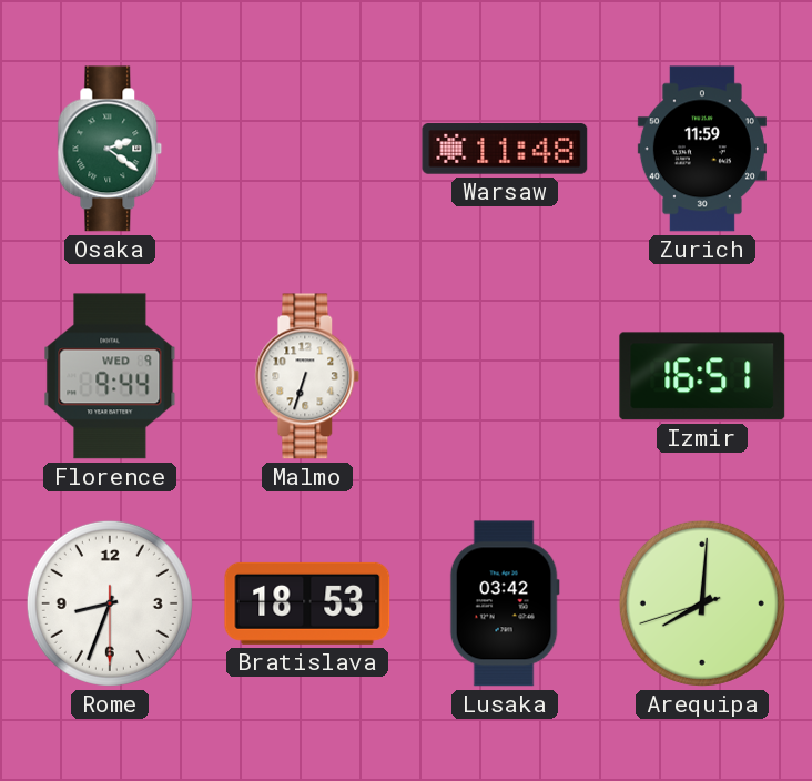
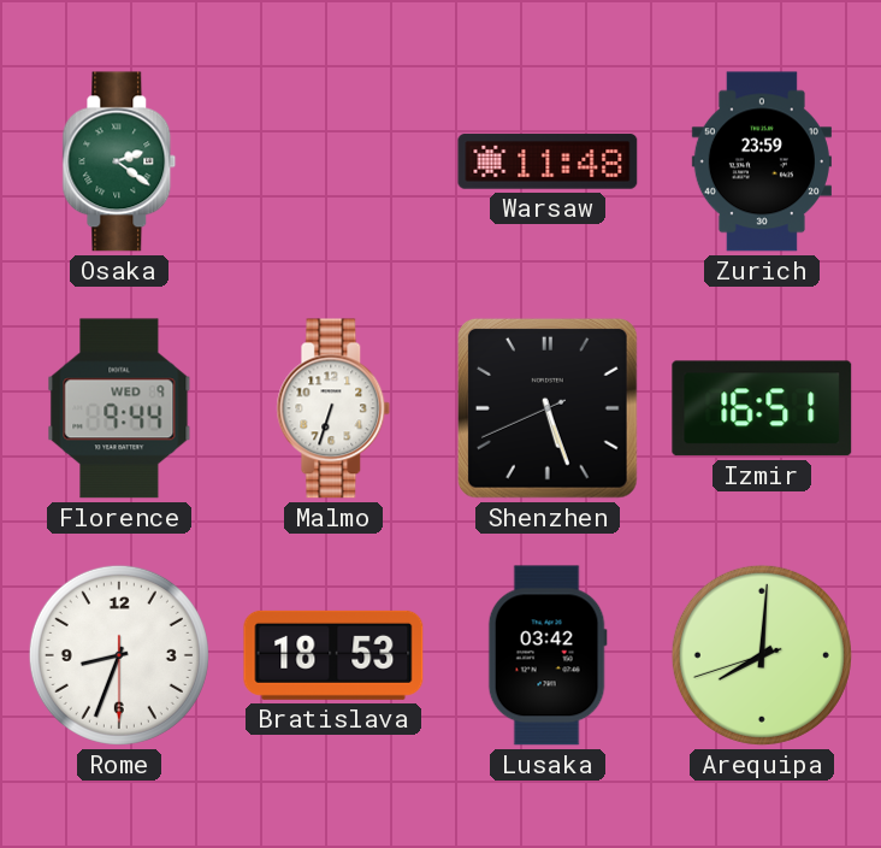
Zurich: 11:59 -> 23:59 (762, 161)
Shenzhen: none -> 5:26 (548, 408)
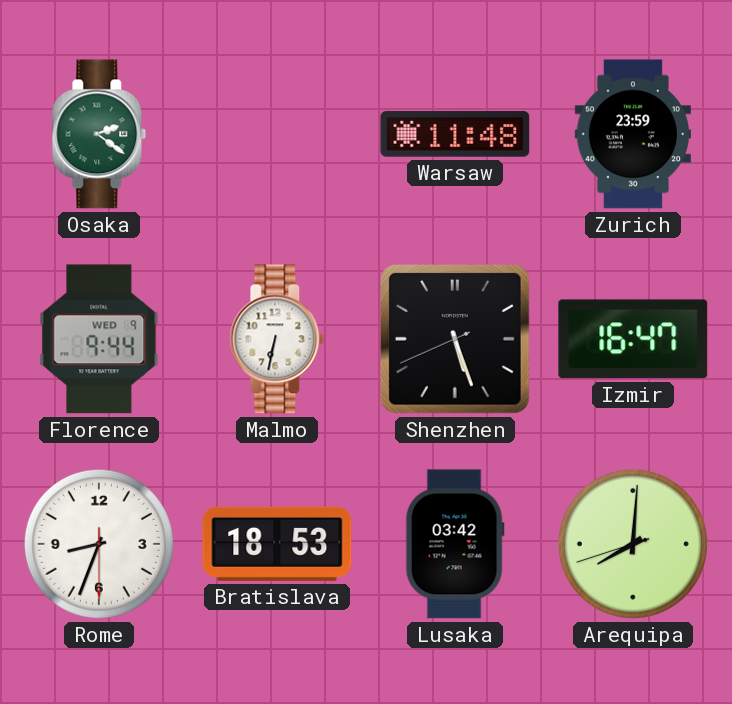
Malmo: 6:33 -> 6:32 (277, 339)
Izmir: 16:51 -> 16:47 (633, 339)
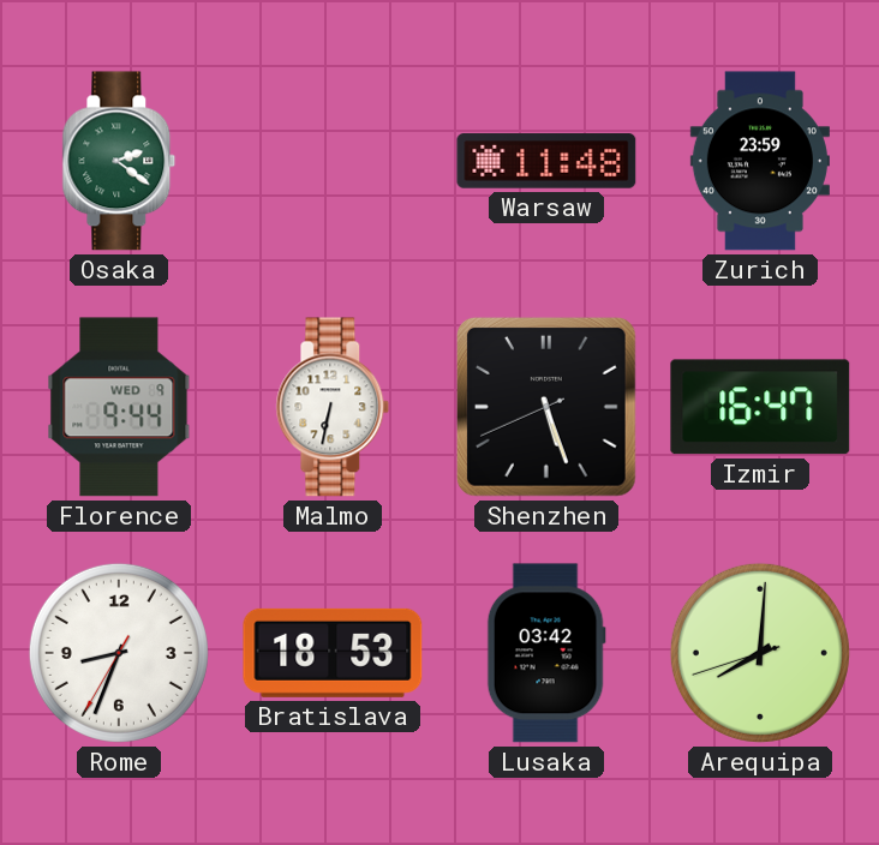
Rome: 8:33:30 -> 8:33:35 (119, 653)
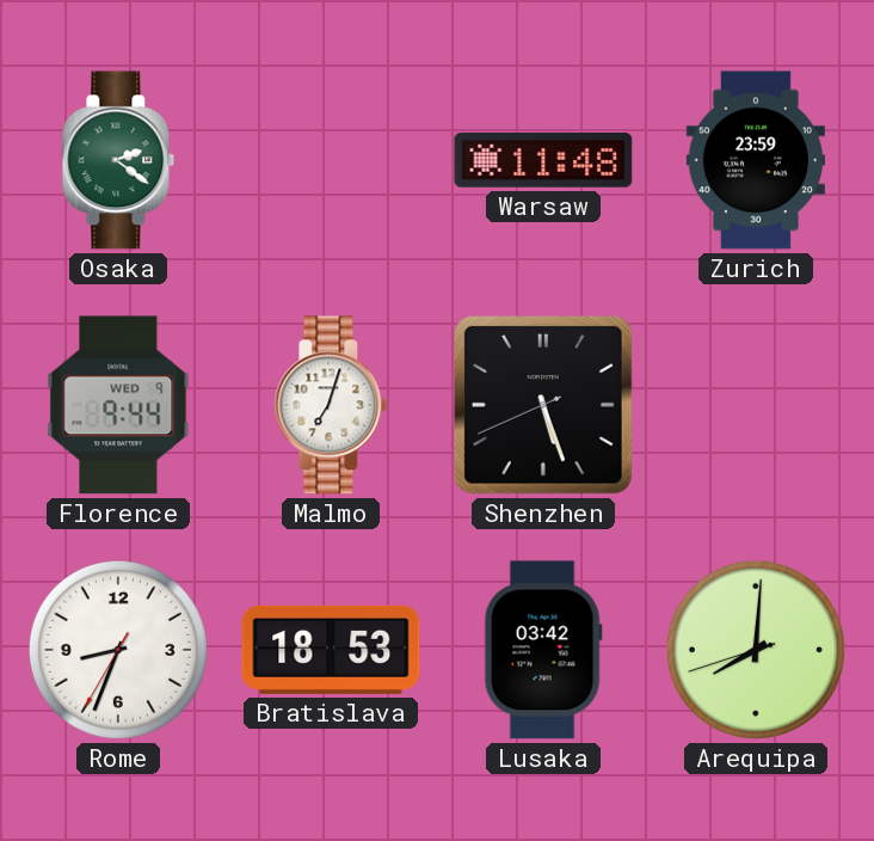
Malmo: 6:32 -> 7:03 (331, 405)
Izmir: 16:47 -> none (760, 407)
